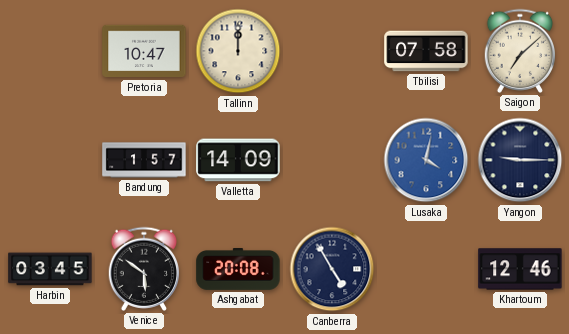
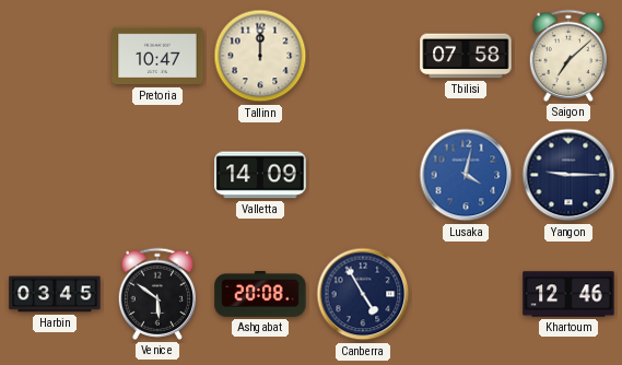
Bandung: 1:57 -> none (144, 160)
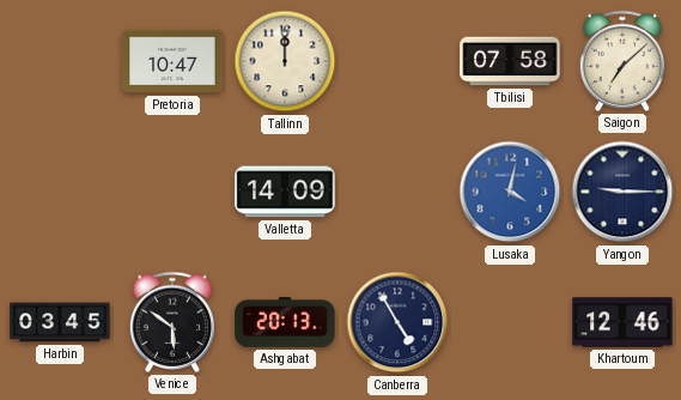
Ashgabat: 20:08 -> 20:13 (285, 323)
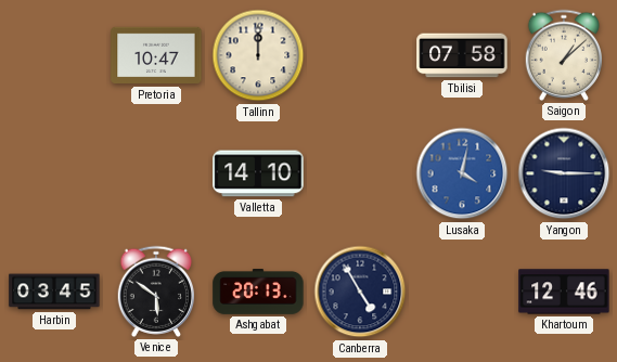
Saigon: 7:08 -> 1:08 (564, 55)
Valletta: 14:09 -> 14:10 (258, 173)
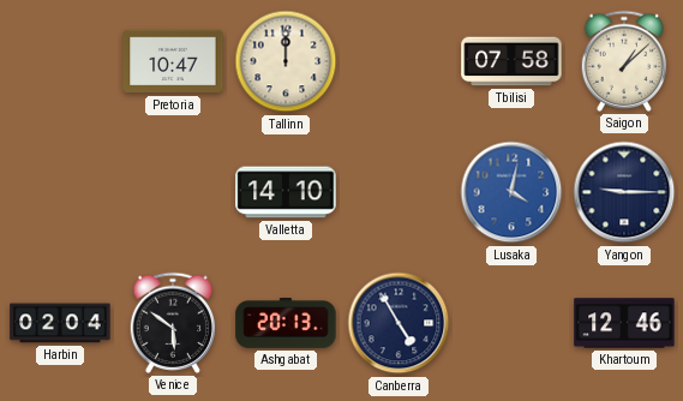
Harbin: 03:45 -> 02:04 (60, 323)
